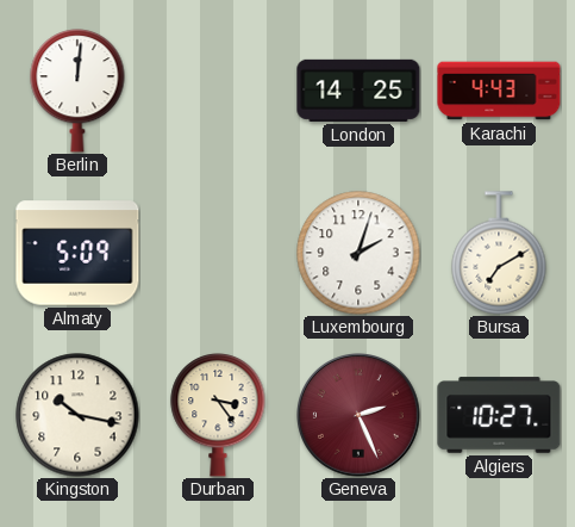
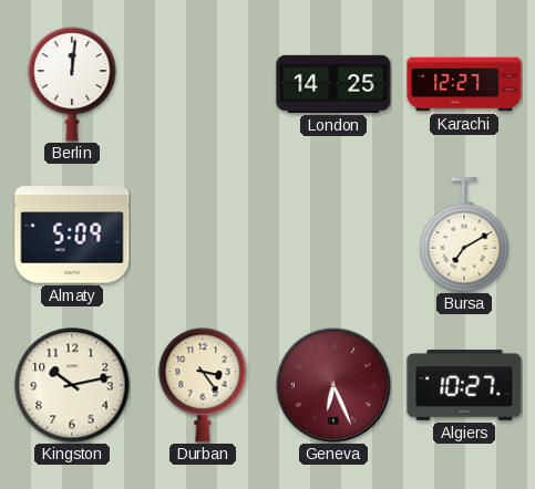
Karachi: 4:43 -> 12:27 (464, 84)
Luxembourg: 2:03 -> none (358, 253)
Kingston: 10:17 -> 10:13 (72, 385)
Geneva: 2:26 -> 6:26 (335, 386)
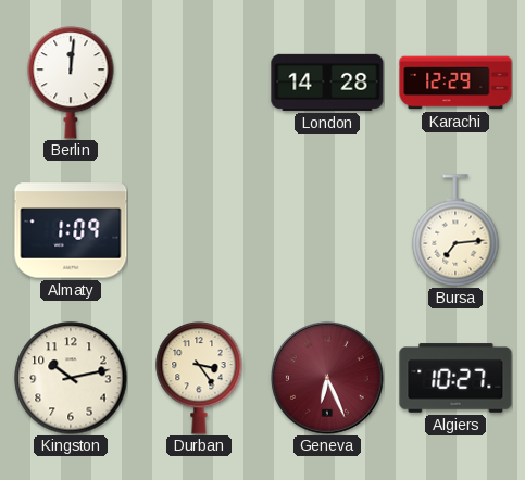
London: 14:25 -> 14:28 (327, 83)
Karachi: 12:27 -> 12:29 (455, 83)
Almaty: 5:09 -> 1:09 (71, 230)
Bursa: 7:10 -> 7:14 (455, 230)
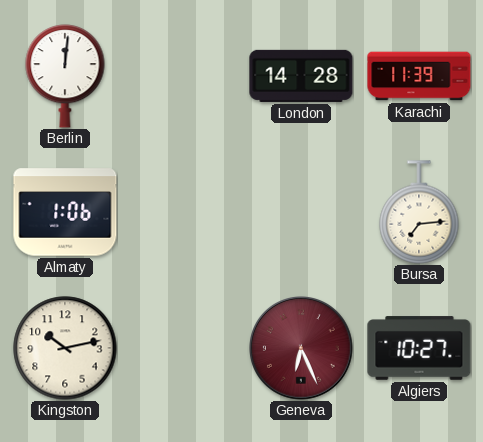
Karachi: 12:29 -> 11:39 (419, 76)
Almaty: 1:09 -> 1:06 (65, 212)
Durban: 3:24 -> none (199, 378)
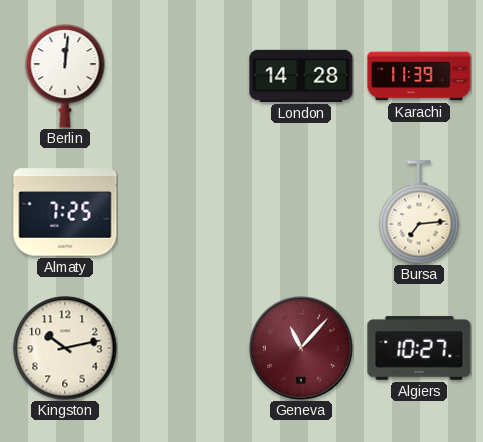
Almaty: 1:06 -> 7:25 (65, 212)
Geneva: 6:26 -> 11:07 (302, 349)
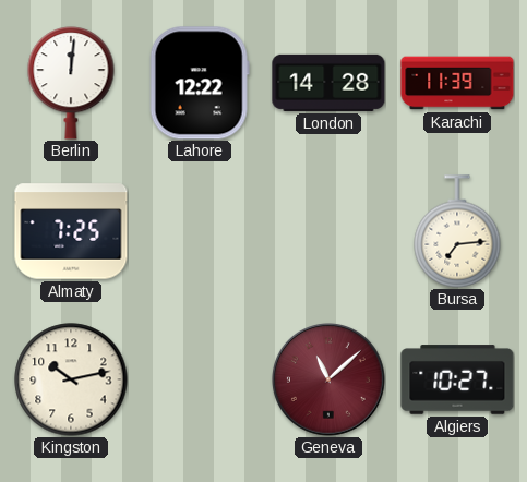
Lahore: none -> 12:22 (200, 83)
Geneva: 11:07 -> 11:08 (330, 381)
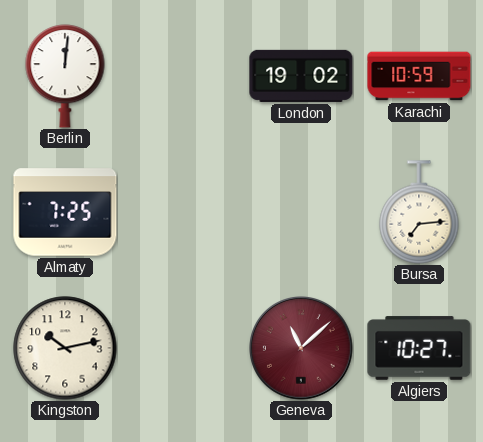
Lahore: 12:22 -> none (200, 83)
London: 14:28 -> 19:02 (301, 76)
Karachi: 11:39 -> 10:59 (419, 76)
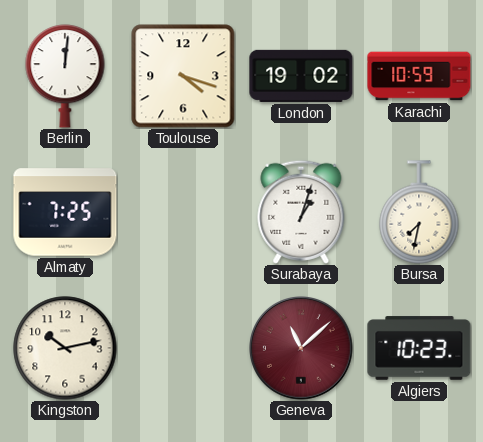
Toulouse: none -> 4:18 (183, 76)
Surabaya: none -> 1:03 (301, 212)
Bursa: 7:14 -> 7:32 (419, 212)
Algiers: 10:27 -> 10:23 (419, 348)
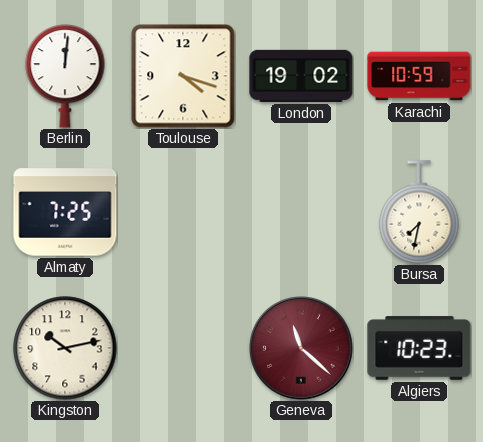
Surabaya: 1:03 -> none (301, 212)
Geneva: 11:08 -> 11:22 (302, 349)
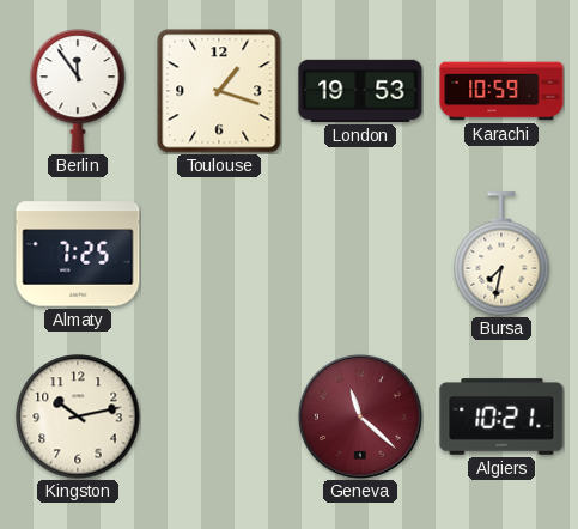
Berlin: 12:01 -> 11:54 (78, 91)
Toulouse: 4:18 -> 1:18 (219, 91)
London: 19:02 -> 19:53 (360, 91)
Algiers: 10:23 -> 10:21 (501, 416)
